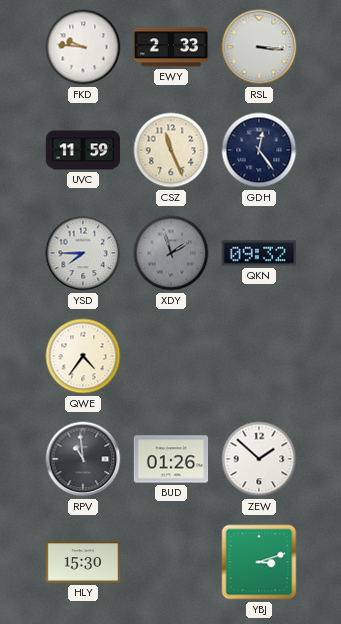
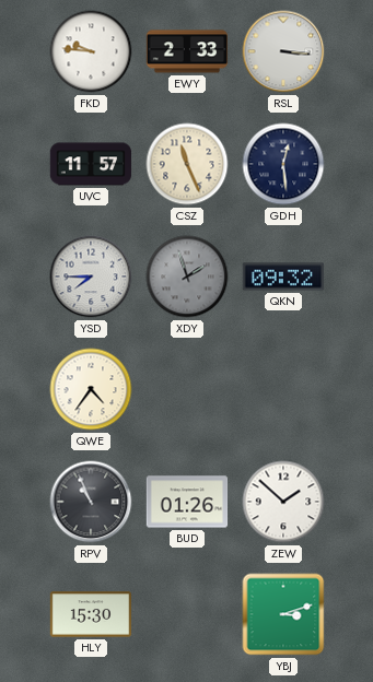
UVC: 11:59 -> 11:57 (91, 164)
GDH: 12:24 -> 12:29 (283, 164)
RPV: 10:59 -> 10:56 (91, 502)
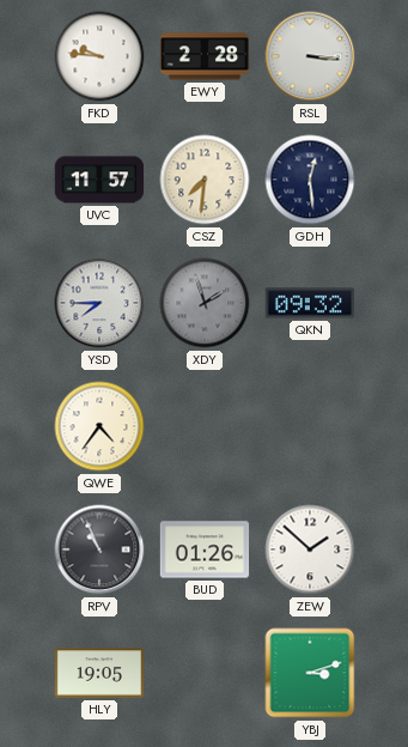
EWY: 2:33 -> 2:28 (205, 56)
CSZ: 11:26 -> 7:31 (205, 180)
HLY: 15:30 -> 19:05 (99, 673)
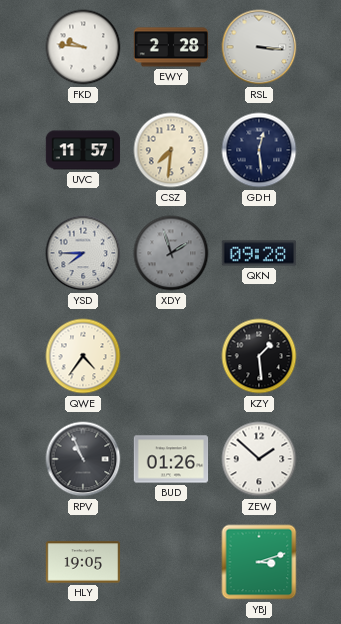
QKN: 09:32 -> 09:28 (259, 253)
KZY: none -> 1:29 (259, 356)
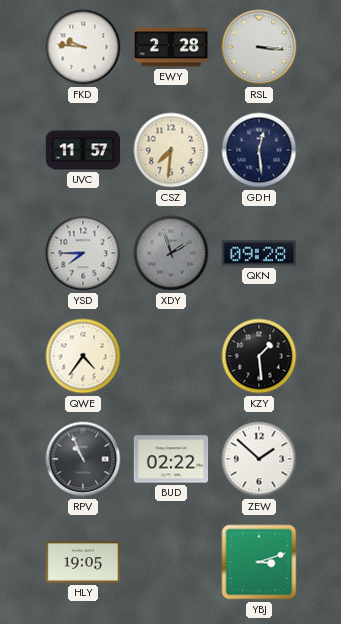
BUD: 01:26 -> 02:22 (171, 459)
